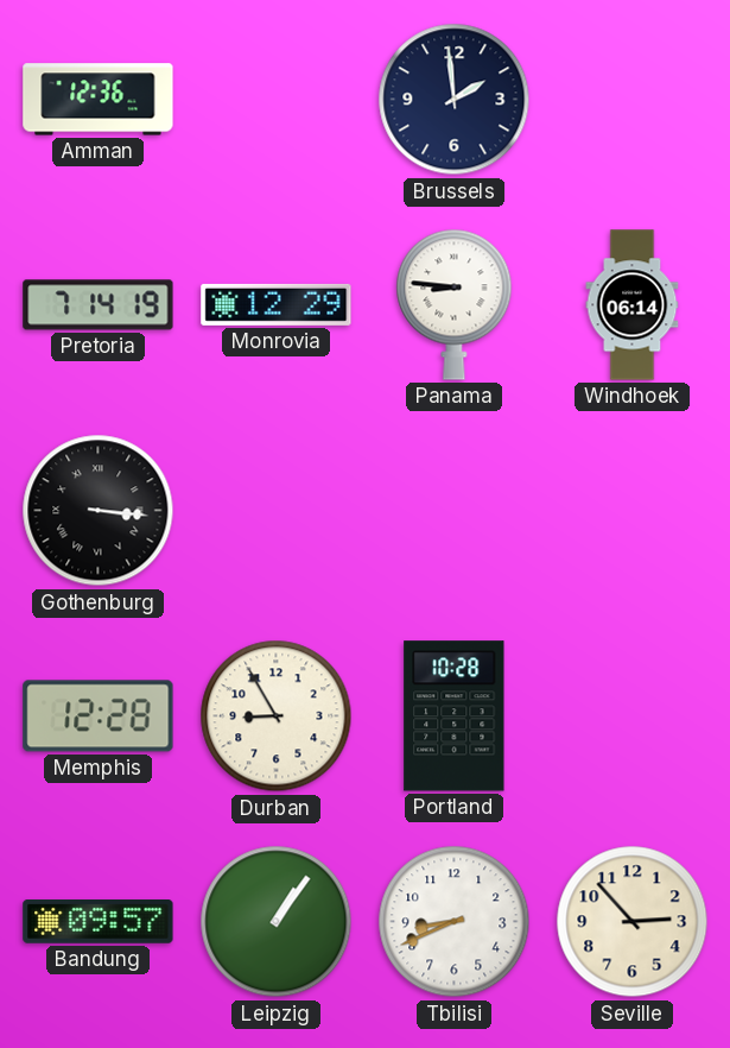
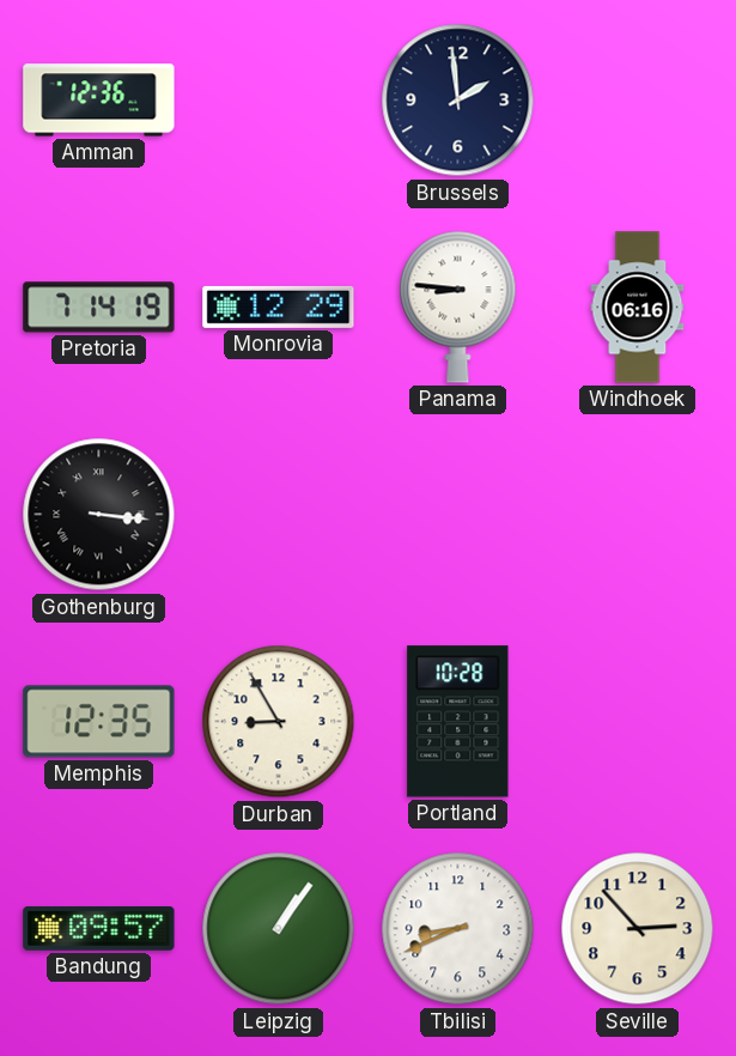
Windhoek: 06:14 -> 06:16 (638, 308)
Memphis: 12:28 -> 12:35 (99, 722)
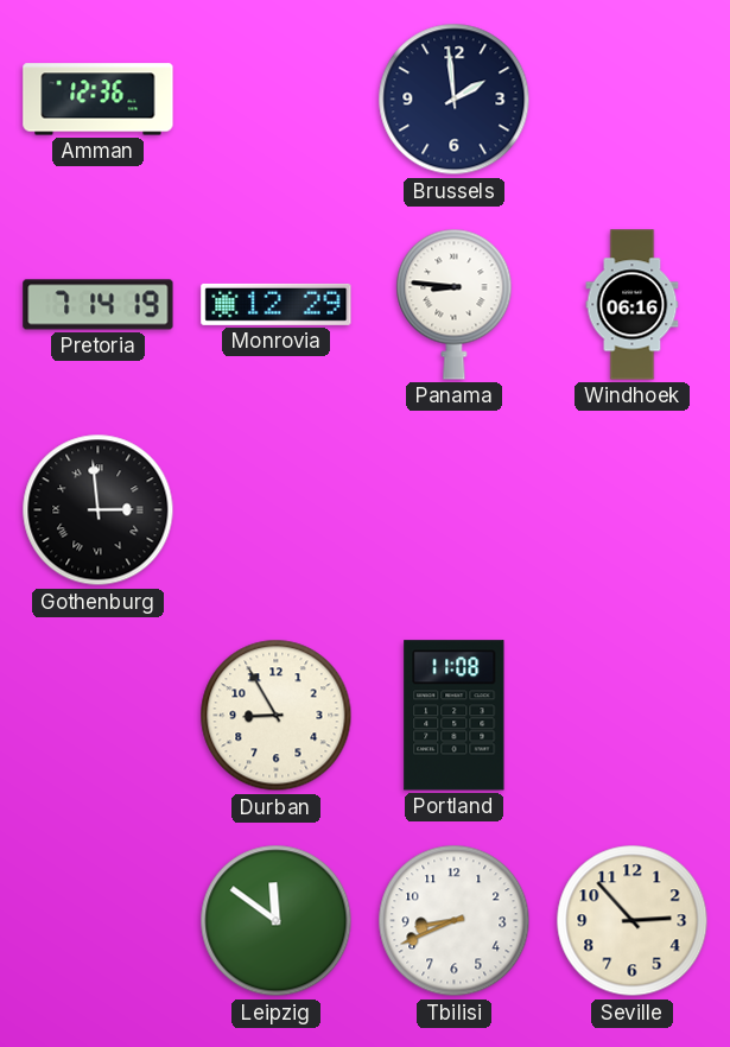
Gothenburg: 3:16 -> 2:59 (99, 510)
Memphis: 12:35 -> none (99, 722)
Portland: 10:28 -> 11:08 (455, 716)
Bandung: 09:57 -> none (99, 929)
Leipzig: 1:06 -> 11:51 (277, 921)
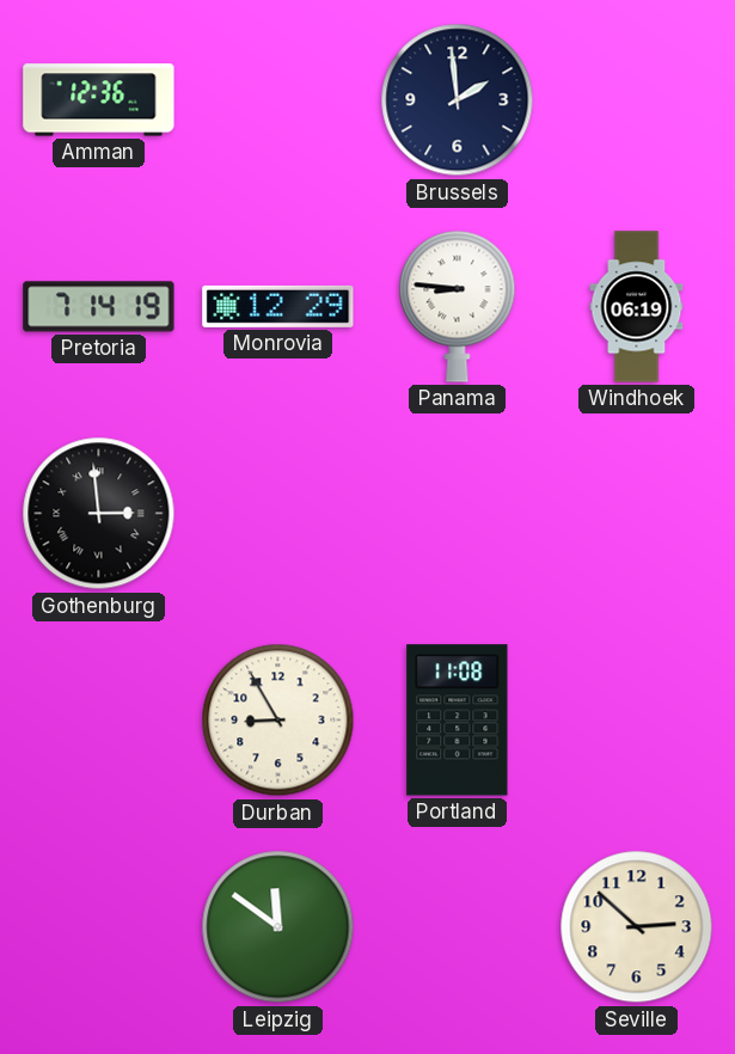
Windhoek: 06:16 -> 06:19 (637, 307)
Tbilisi: 8:41 -> none (455, 921)
Seville: 2:53 -> 2:52 (637, 927)
